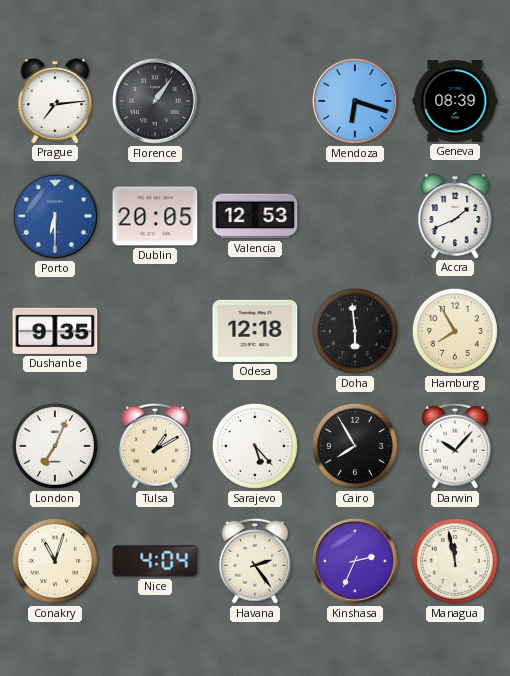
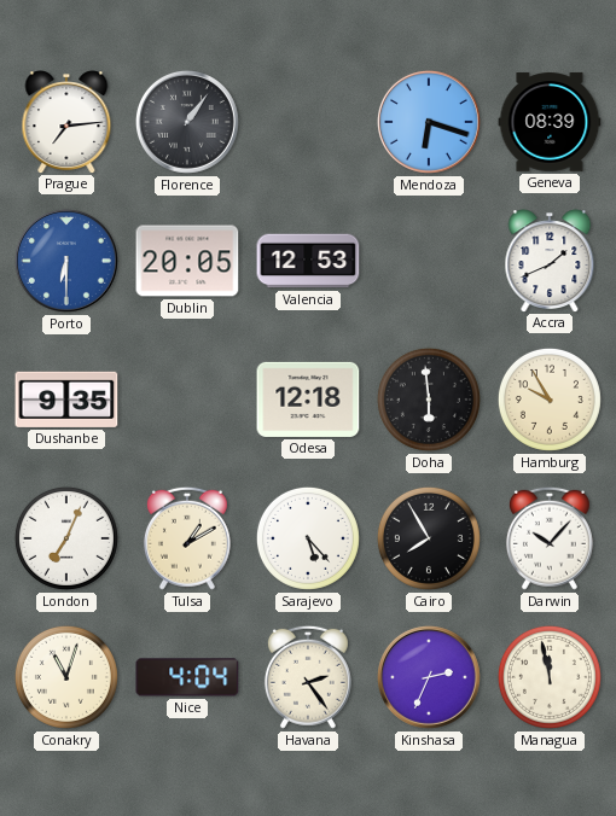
Hamburg: 7:55 -> 9:55 (550, 400)
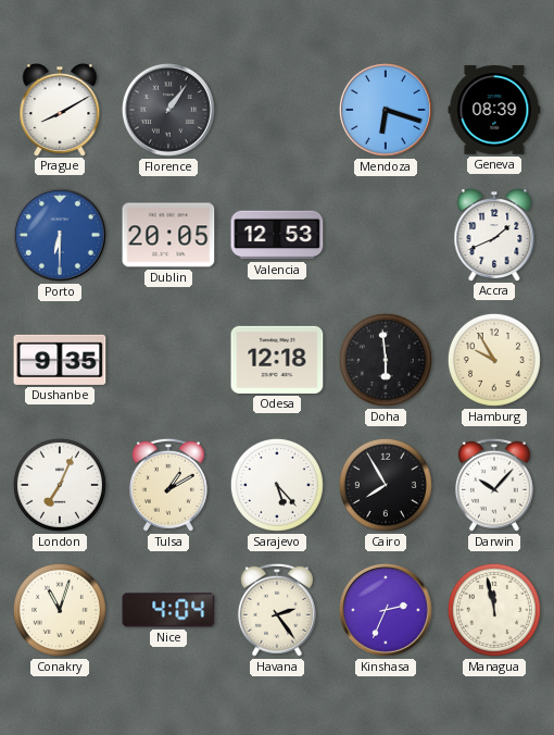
Prague: 7:14 -> 8:10 (60, 110)
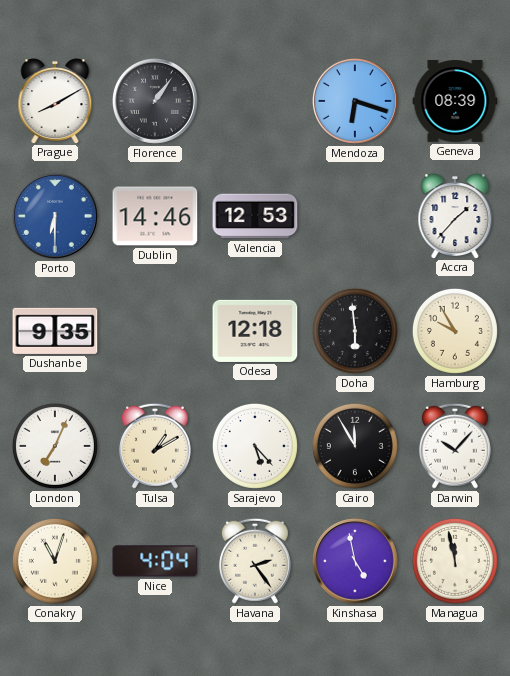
Dublin: 20:05 -> 14:46 (155, 216)
Accra: 1:41 -> 1:37 (455, 216)
Cairo: 7:55 -> 11:55 (355, 446)
Kinshasa: 2:34 -> 4:58 (355, 561)
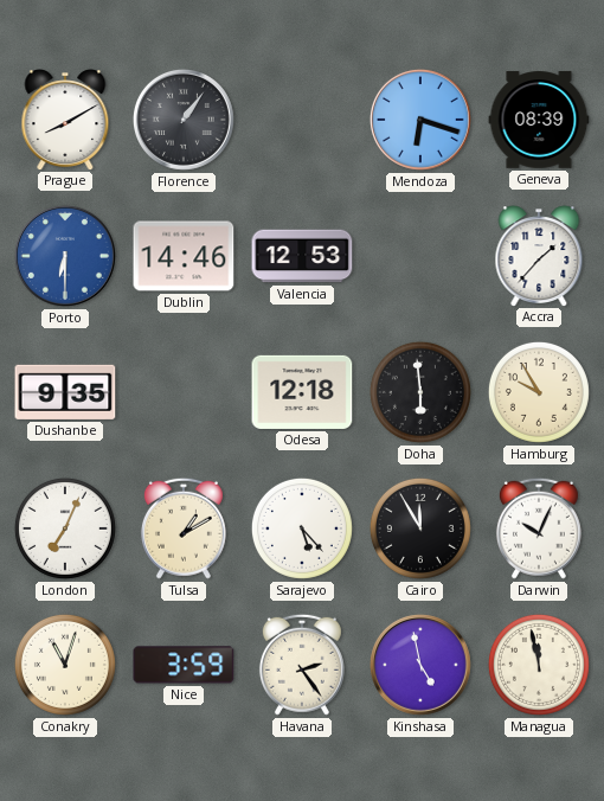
Darwin: 10:07 -> 10:04 (539, 528)
Nice: 4:04 -> 3:59 (184, 665)
